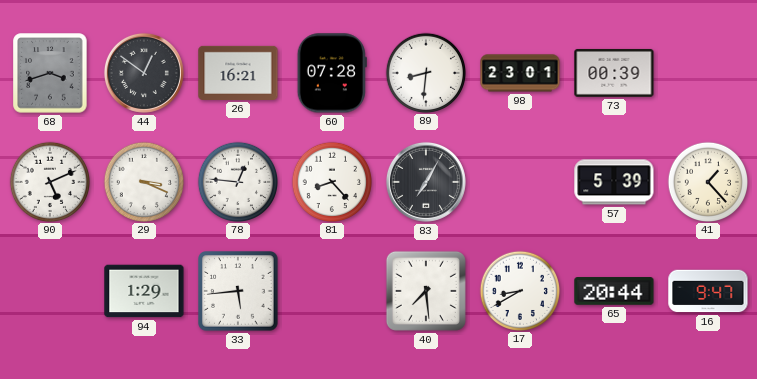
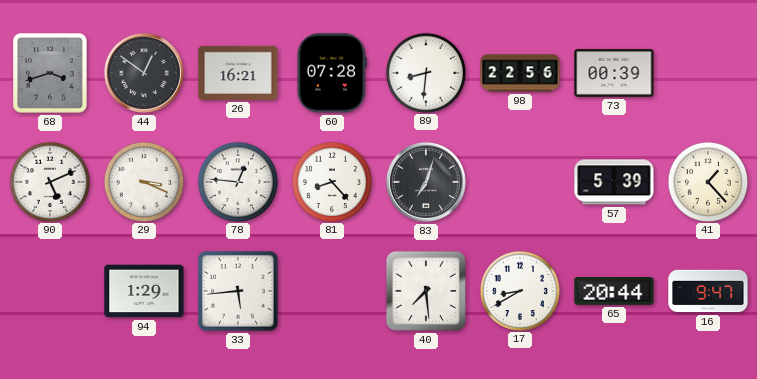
98: 23:01 -> 22:56 (520, 73)
83: 7:05 -> 7:03 (426, 182)
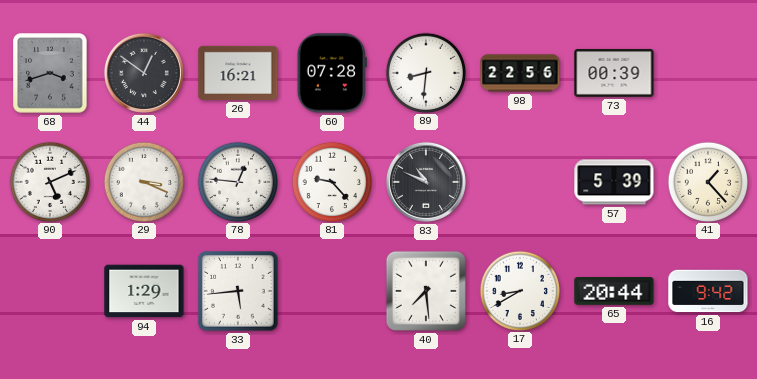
81: 8:23 -> 9:23 (331, 181)
83: 7:03 -> 10:49 (426, 182)
16: 9:47 -> 9:42 (708, 291)
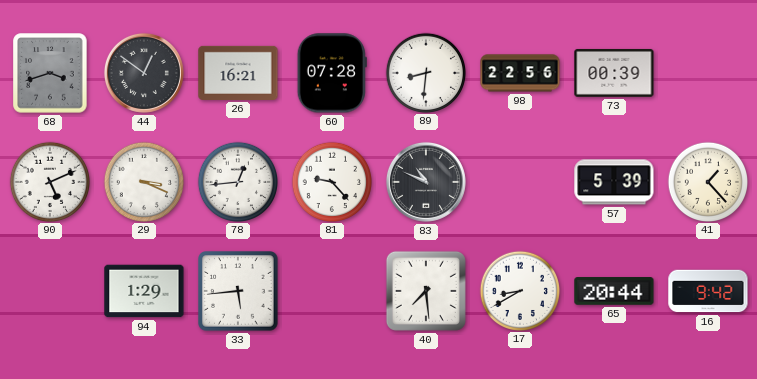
78: 12:46 -> 12:44 (237, 181)
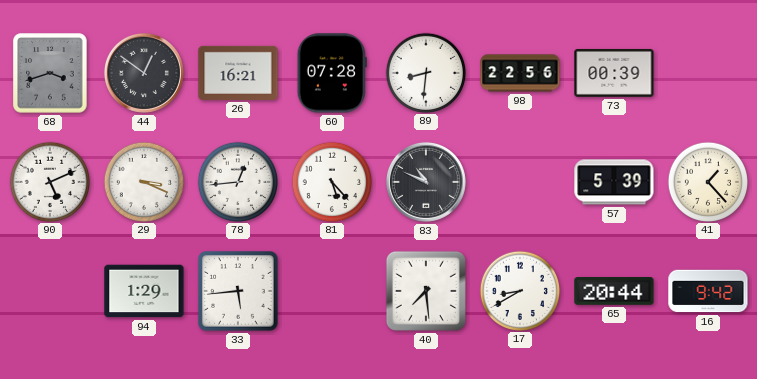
81: 9:23 -> 5:23 (331, 181)
